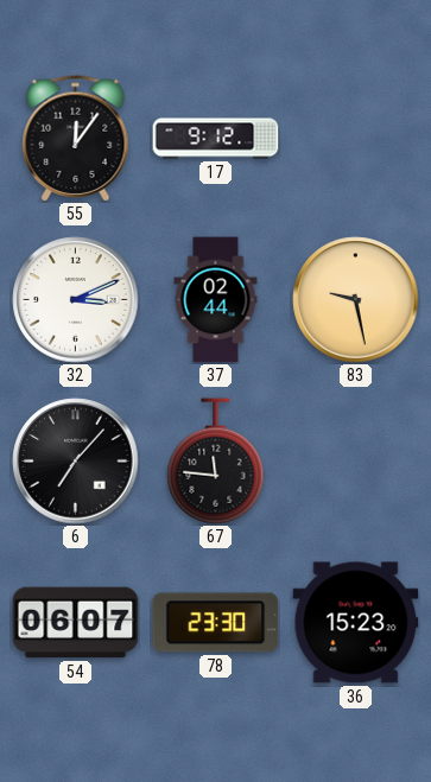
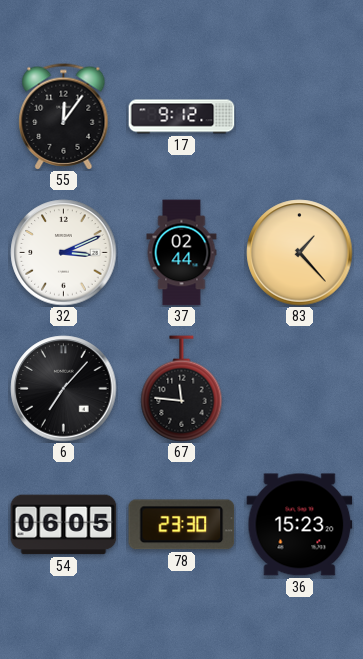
83: 9:28 -> 1:23 (300, 253)
54: 06:07 -> 06:05 (64, 525)
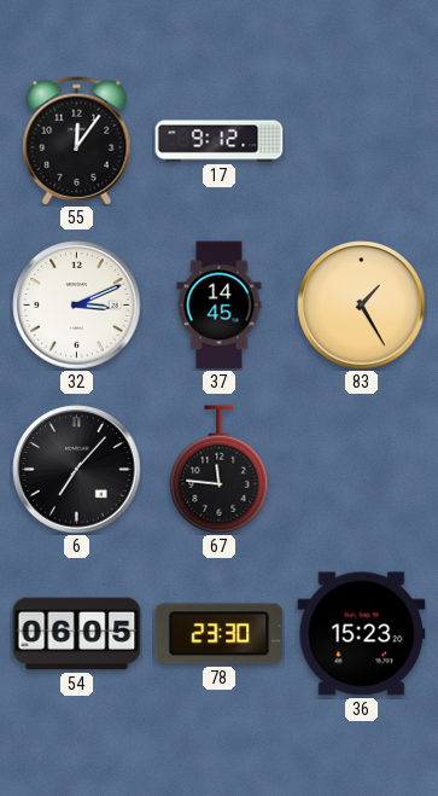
37: 02:44 -> 14:45 (220, 306)
83: 1:23 -> 1:25 (362, 306)
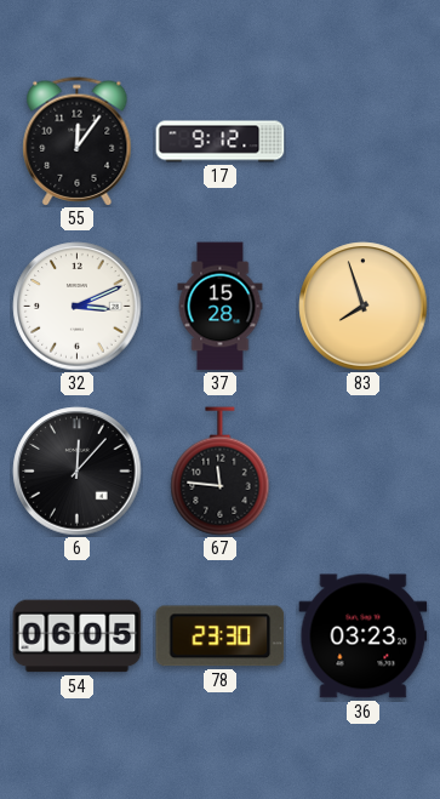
37: 14:45 -> 15:28 (221, 307)
83: 1:25 -> 7:57 (364, 307)
6: 7:07 -> 12:07 (78, 472)
36: 15:23 -> 03:23 (364, 637)
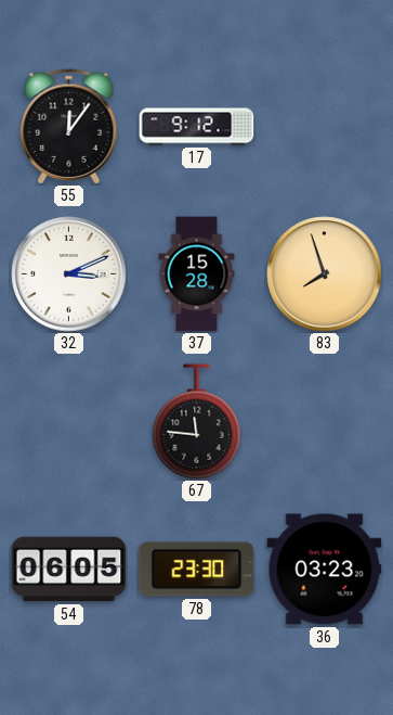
6: 12:07 -> none (78, 472)
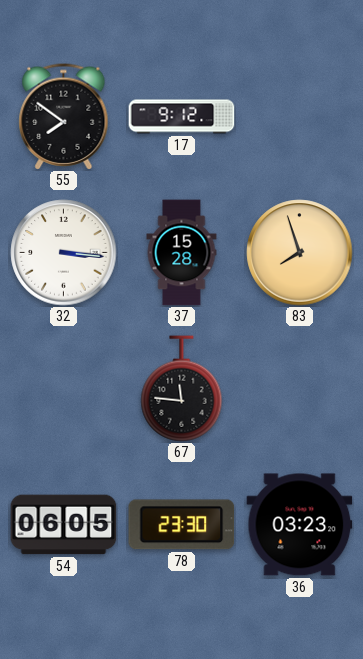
55: 12:06 -> 7:51 (64, 117)
32: 3:11 -> 3:16 (64, 253)
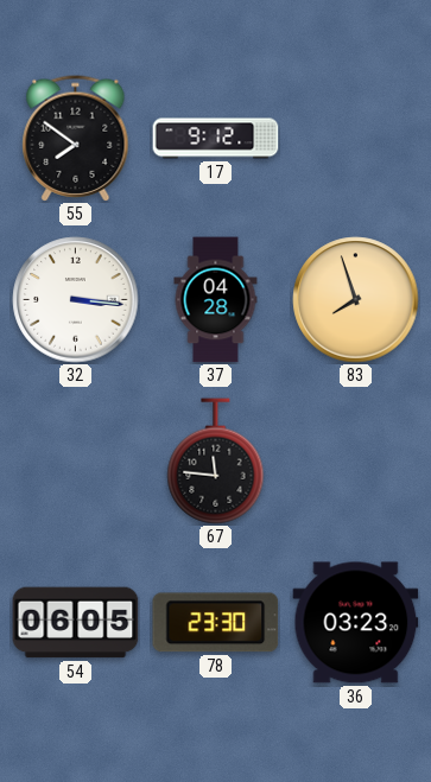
37: 15:28 -> 04:28 (216, 300)
